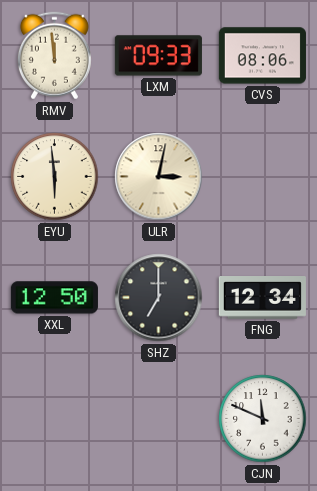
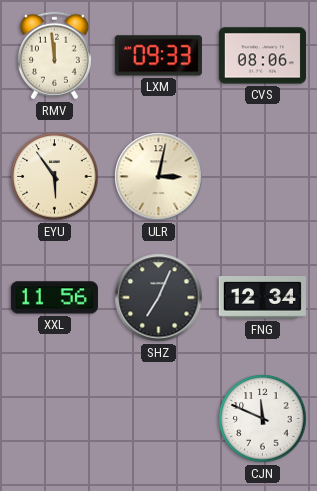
EYU: 5:59 -> 5:54 (55, 177)
XXL: 12:50 -> 11:56 (54, 298)
SHZ: 7:00 -> 7:04 (159, 298)
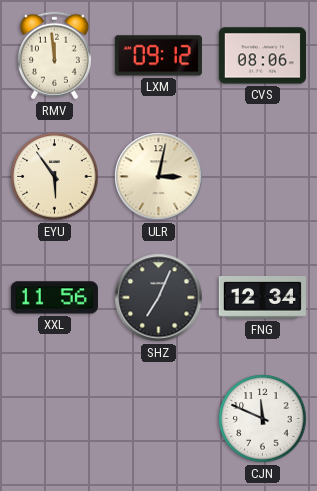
LXM: 09:33 -> 09:12 (158, 56)
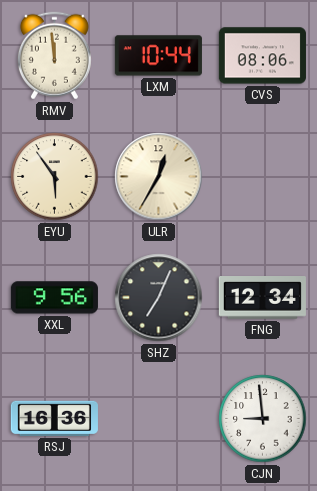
LXM: 09:12 -> 10:44 (158, 56)
ULR: 3:02 -> 12:35 (159, 177)
XXL: 11:56 -> 9:56 (54, 298)
RSJ: none -> 16:36 (54, 418)
CJN: 11:49 -> 8:59 (263, 419)
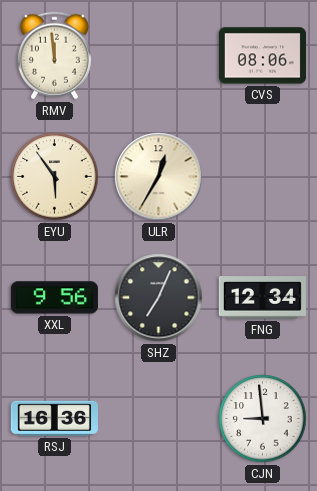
LXM: 10:44 -> none (158, 56)
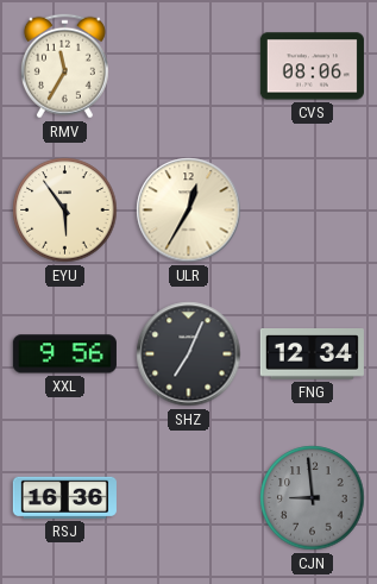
RMV: 11:59 -> 11:35 (64, 67)
CJN dial: white -> grey (313, 498)
